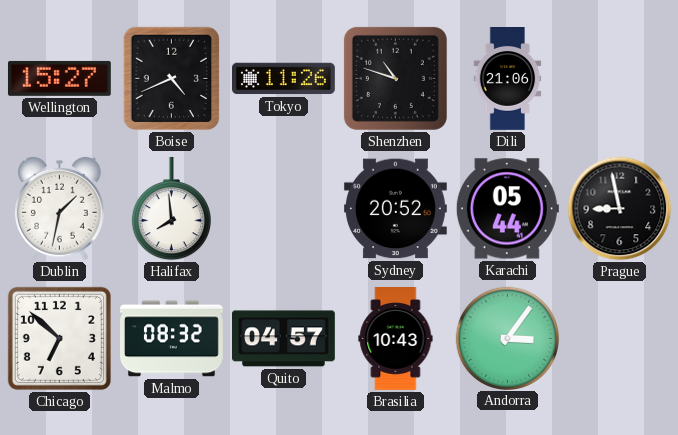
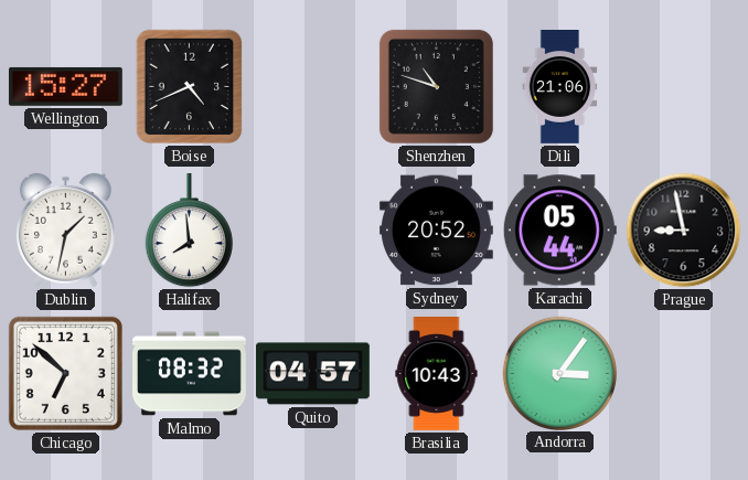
Tokyo: 11:26 -> none (283, 79)
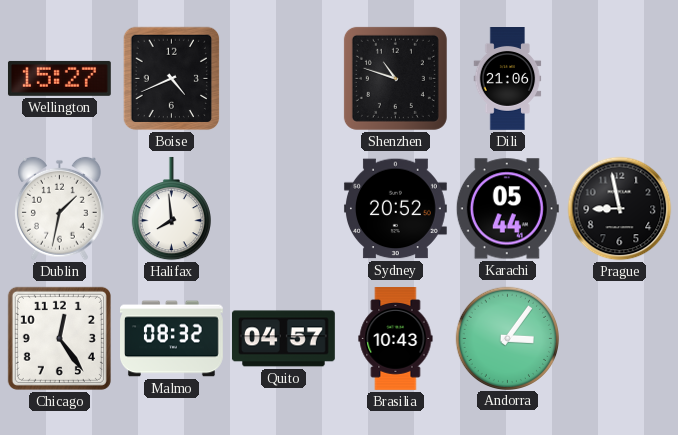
Chicago: 6:52 -> 12:24 (59, 338)
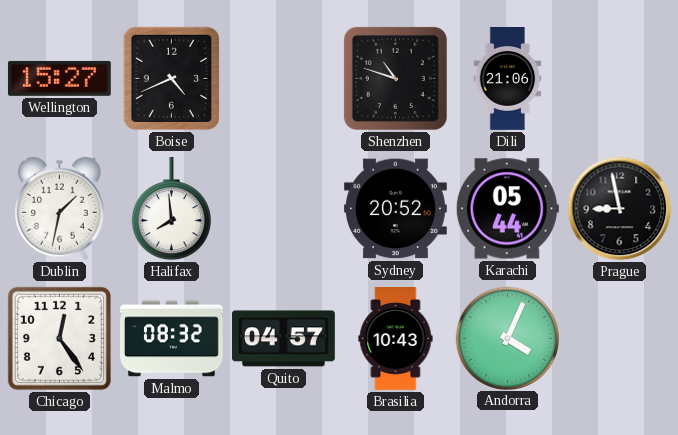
Andorra: 3:06 -> 4:04 (507, 338)
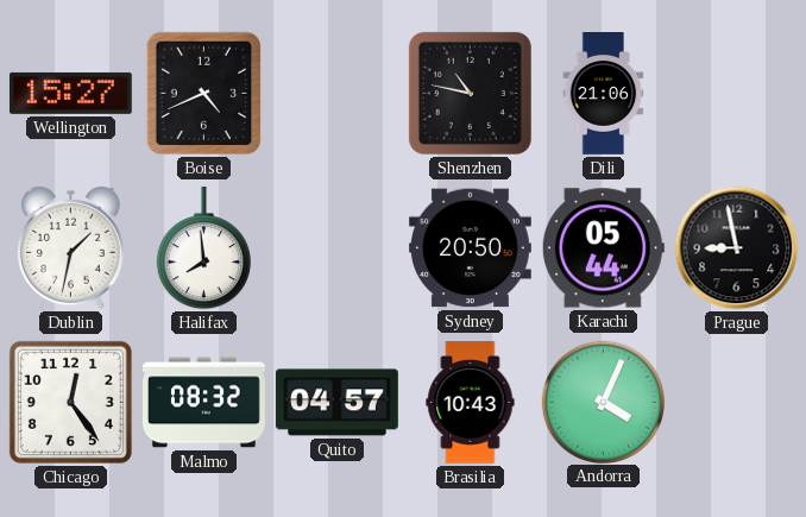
Shenzhen: 10:48 -> 10:47 (470, 93)
Sydney: 20:52 -> 20:50 (470, 248)
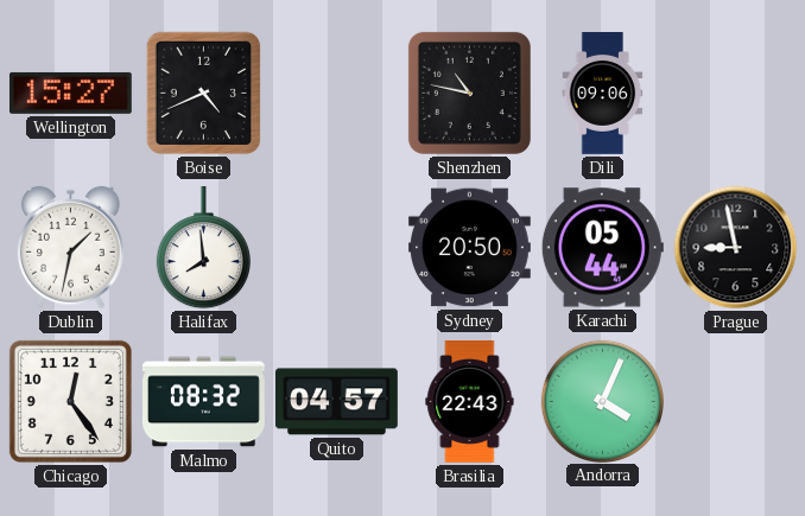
Dili: 21:06 -> 09:06 (603, 94)
Brasilia: 10:43 -> 22:43 (470, 402)
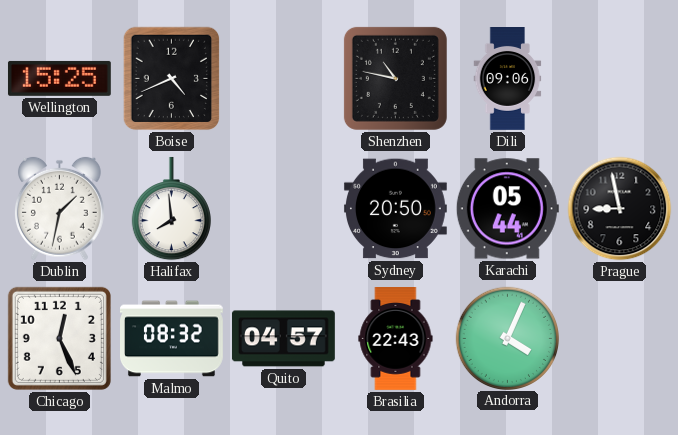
Wellington: 15:27 -> 15:25 (59, 78)
Chicago: 12:24 -> 12:26 (59, 338)
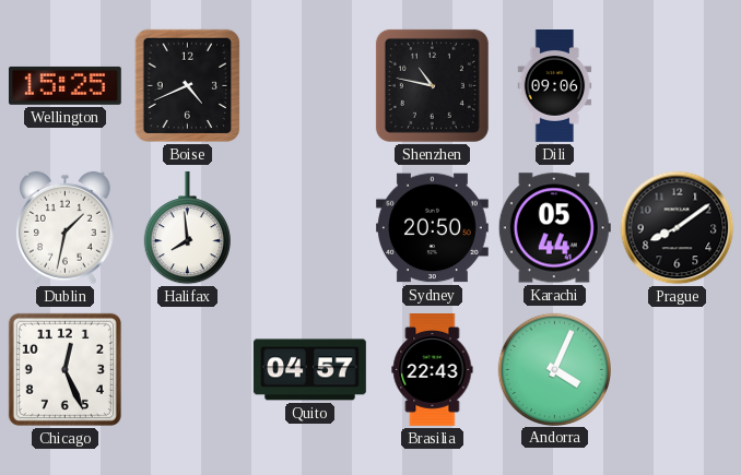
Prague: 8:58 -> 8:09 (678, 228)
Malmo: 08:32 -> none (172, 339)
